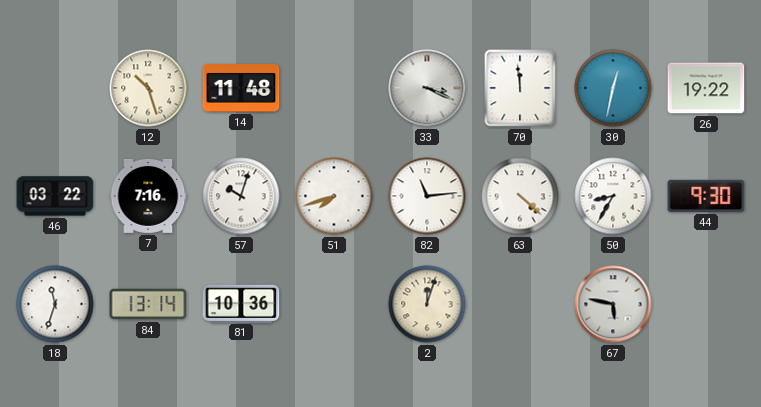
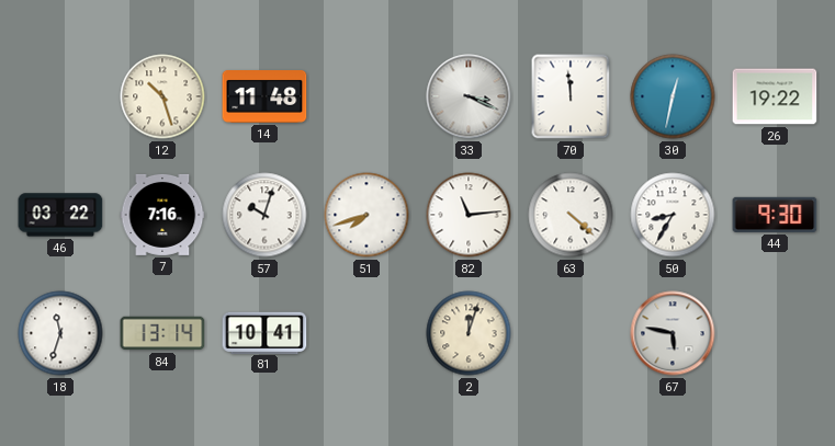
81: 10:36 -> 10:41 (264, 332)
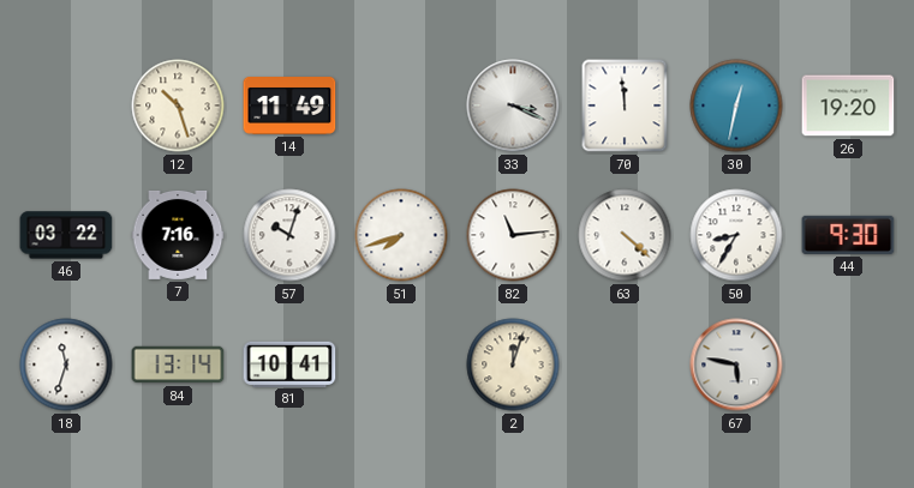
14: 11:48 -> 11:49 (289, 107)
26: 19:22 -> 19:20 (848, 106)
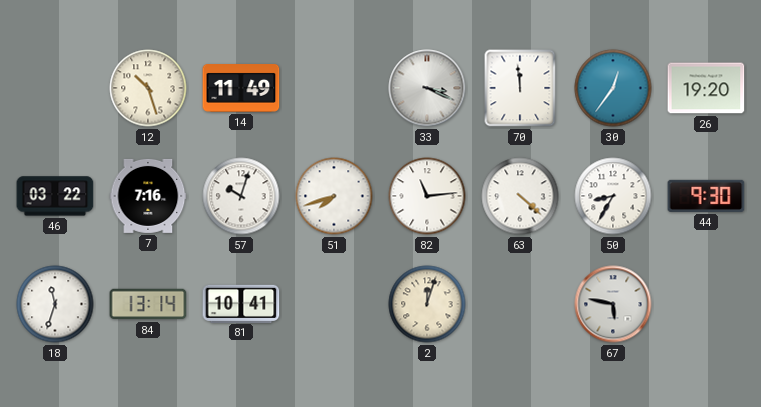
30: 12:32 -> 12:36 (613, 88)
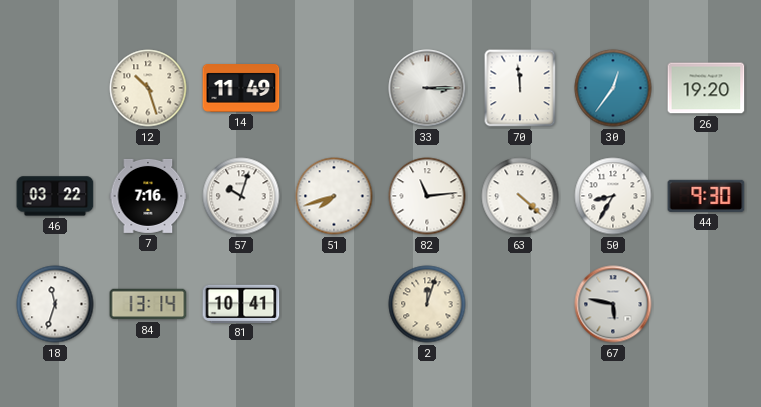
33: 3:19 -> 3:15 (427, 88)
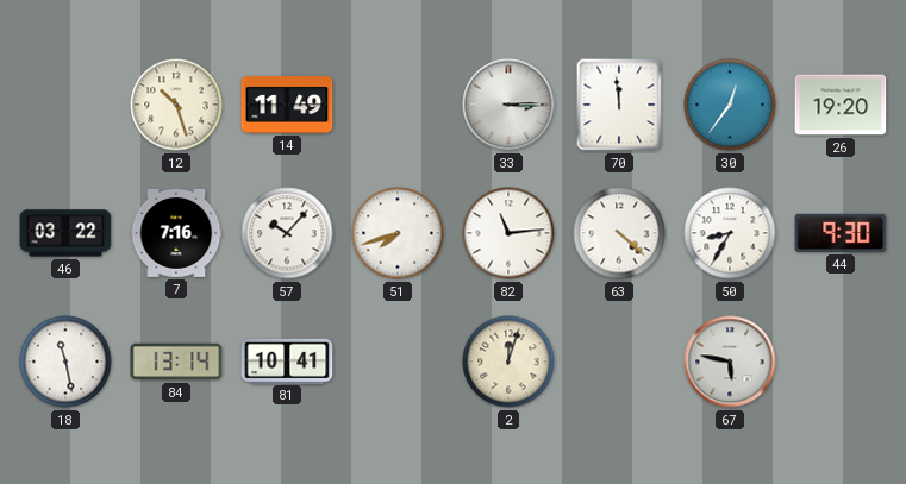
57: 10:03 -> 10:07 (287, 233)
18: 11:33 -> 11:28 (65, 362)
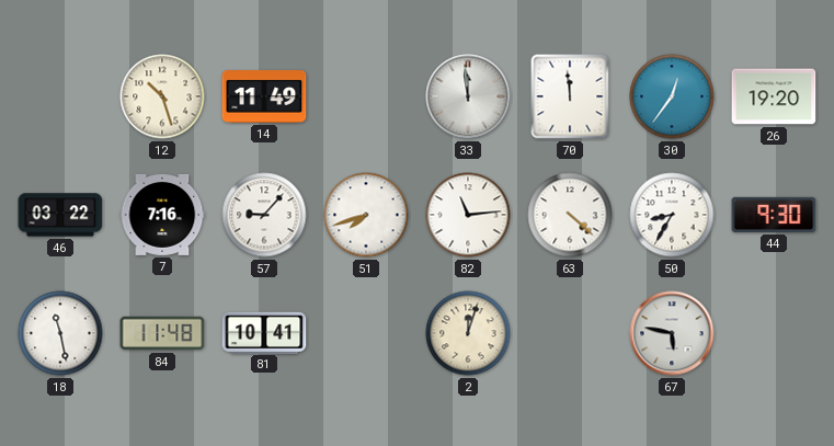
33: 3:15 -> 11:59 (468, 96)
57: 10:07 -> 9:07 (264, 215)
84: 13:14 -> 11:48 (162, 333)
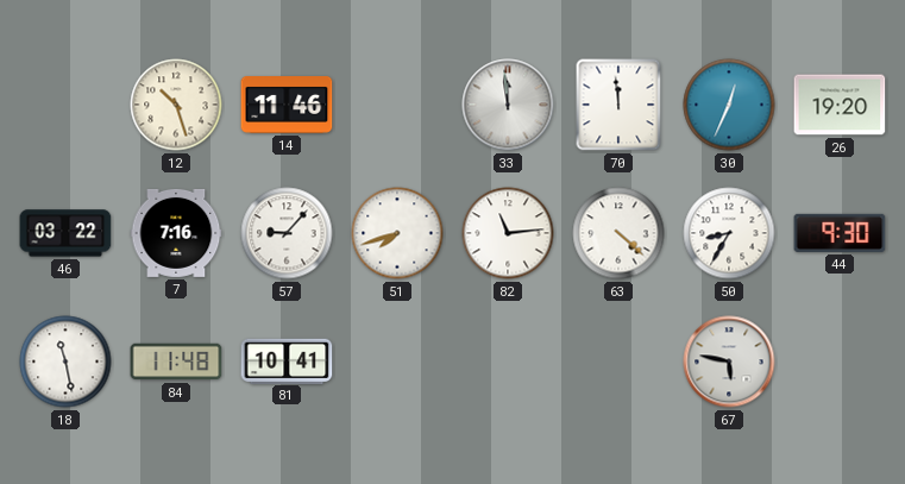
14: 11:49 -> 11:46 (287, 106)
30: 12:36 -> 12:34 (729, 105)
2: 12:03 -> none (468, 333)
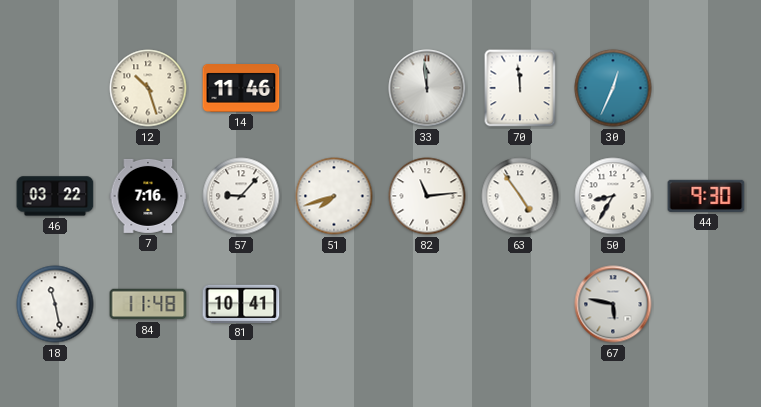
26: 19:20 -> none (840, 105)
63: 4:22 -> 4:54 (520, 196)
